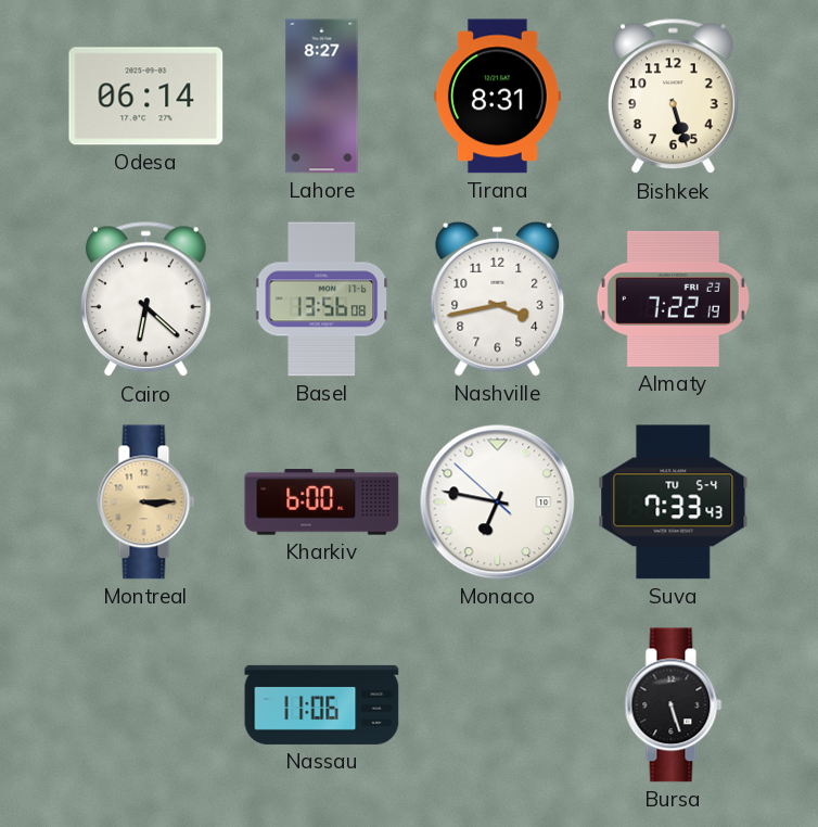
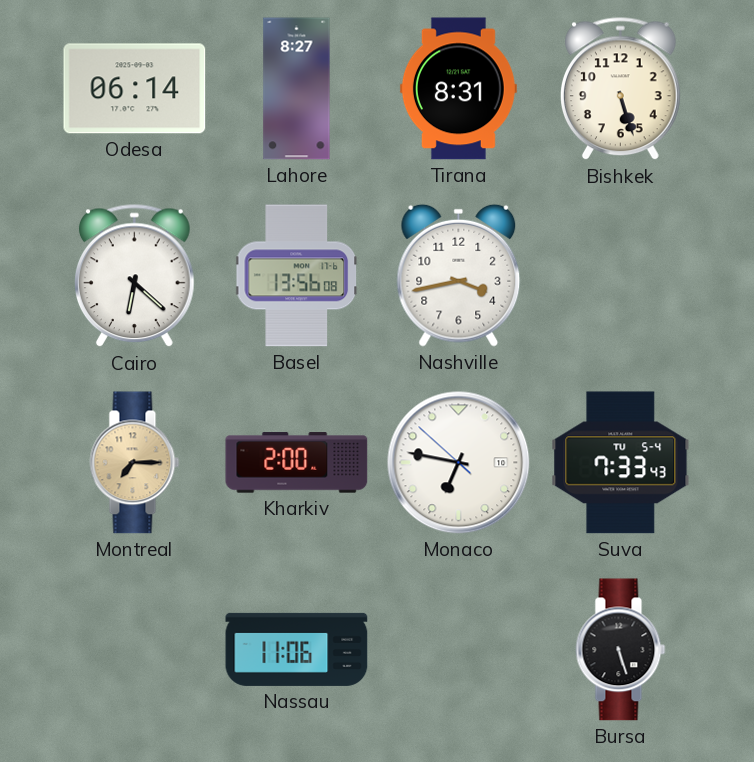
Almaty: 7:22 -> none (673, 298)
Montreal: 3:15 -> 7:15 (135, 463)
Kharkiv: 6:00 -> 2:00 (297, 463)
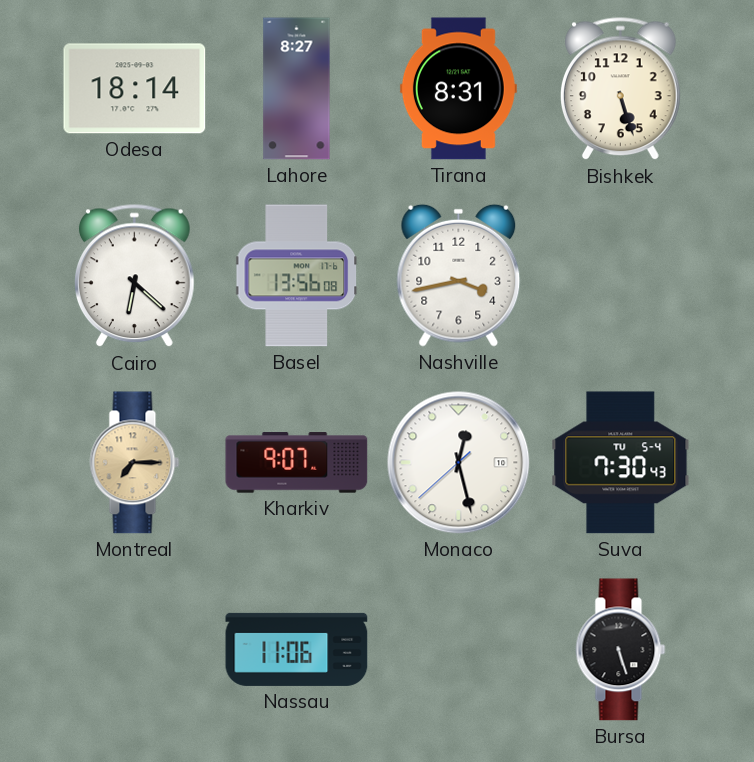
Odesa: 06:14 -> 18:14 (135, 89)
Kharkiv: 2:00 -> 9:07 (297, 463)
Monaco: 6:46 -> 12:27 (459, 463)
Suva: 7:33 -> 7:30 (621, 463)
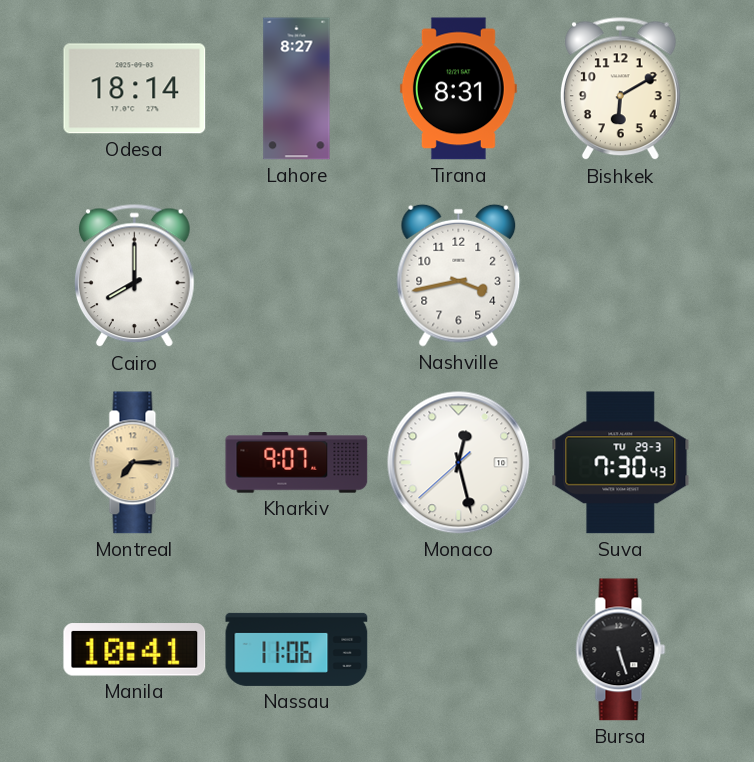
Bishkek: 5:27 -> 6:10 (621, 89)
Cairo: 6:22 -> 8:00 (135, 276)
Basel: 13:56 -> none (297, 276)
Suva date: TU 5-4 -> TU 29-3 (621, 463)
Manila: none -> 10:41 (135, 650)
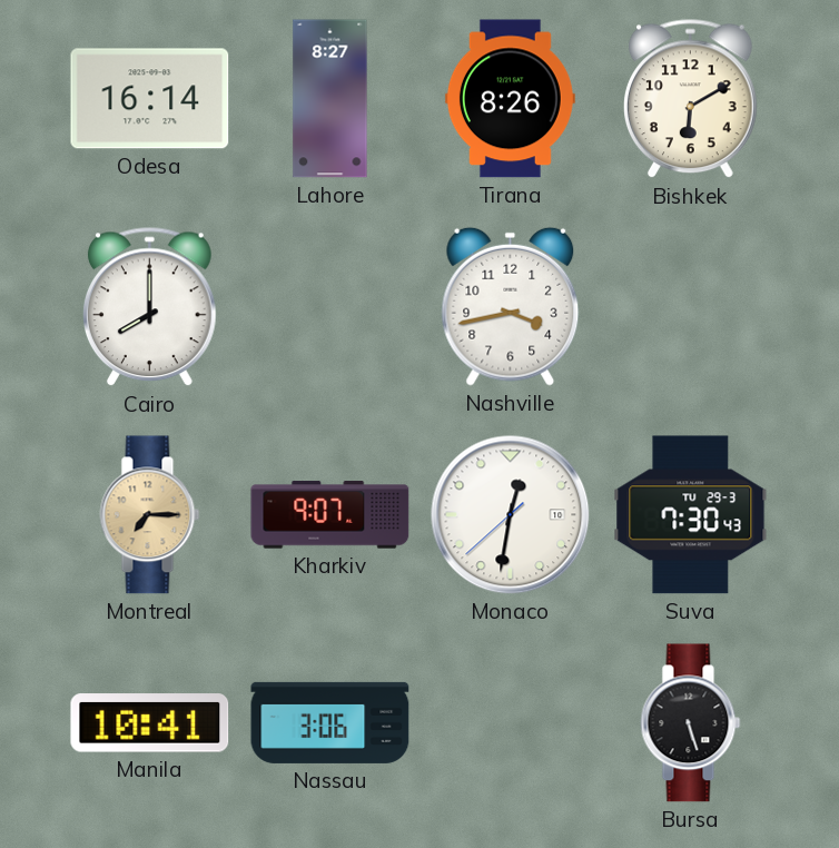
Odesa: 18:14 -> 16:14 (150, 99)
Tirana: 8:31 -> 8:26 (510, 99)
Monaco: 12:27 -> 12:31 (511, 515)
Nassau: 11:06 -> 3:06 (330, 722)
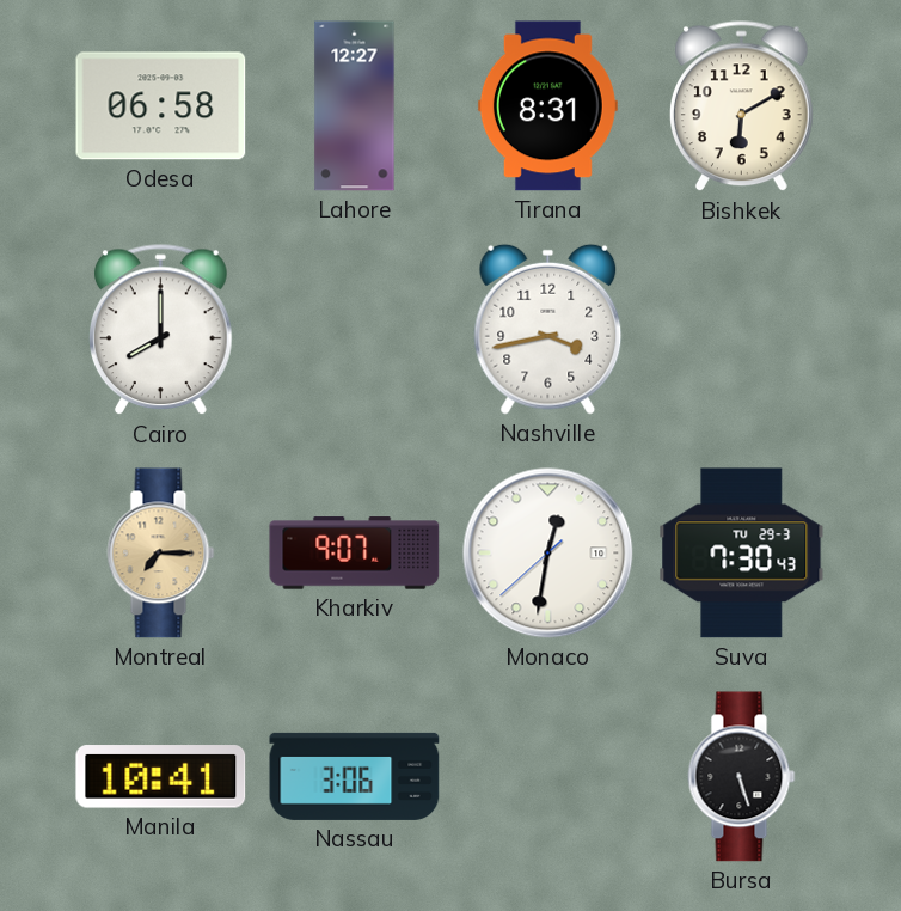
Odesa: 16:14 -> 06:58 (161, 106)
Lahore: 8:27 -> 12:27 (355, 106)
Tirana: 8:26 -> 8:31 (547, 106)
